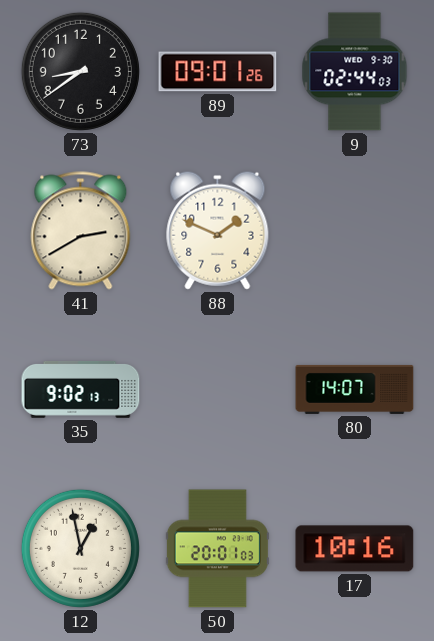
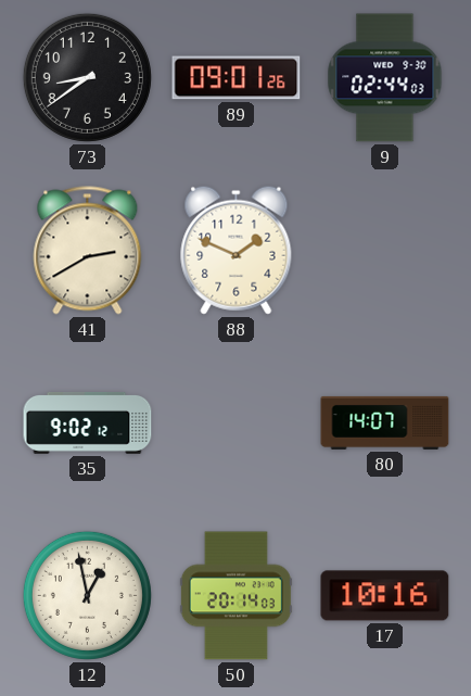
35: 9:02:13 -> 9:02:12 (88, 423)
50: 20:01 -> 20:14 (235, 596)
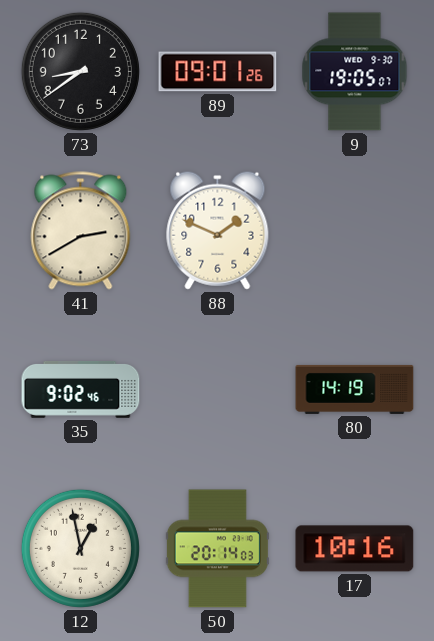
9: 02:44 -> 19:05 (355, 72)
35: 9:02:12 -> 9:02:46 (81, 390)
80: 14:07 -> 14:19 (355, 389)
